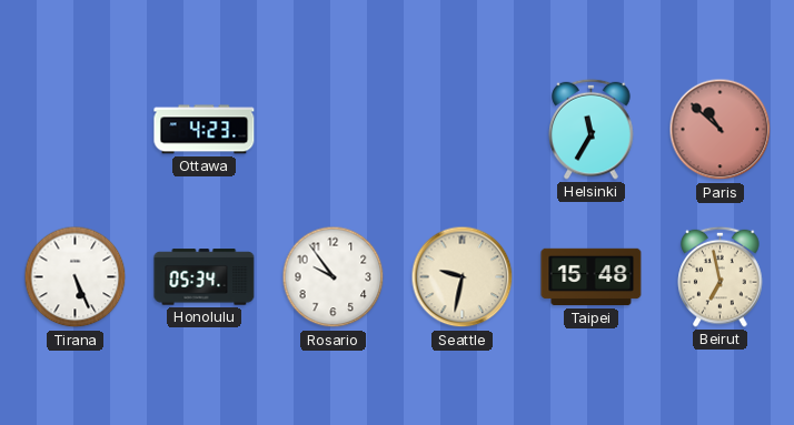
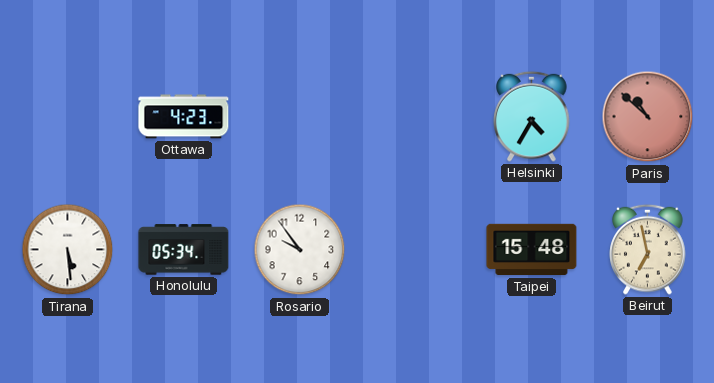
Helsinki: 11:35 -> 4:35 (532, 116)
Tirana: 5:26 -> 5:29 (68, 250)
Seattle: 9:32 -> none (463, 277)
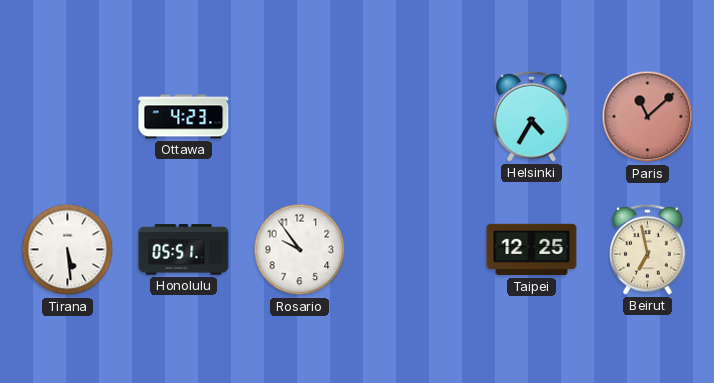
Paris: 10:52 -> 11:08 (648, 117)
Honolulu: 05:34 -> 05:51 (184, 250)
Taipei: 15:48 -> 12:25 (532, 250)
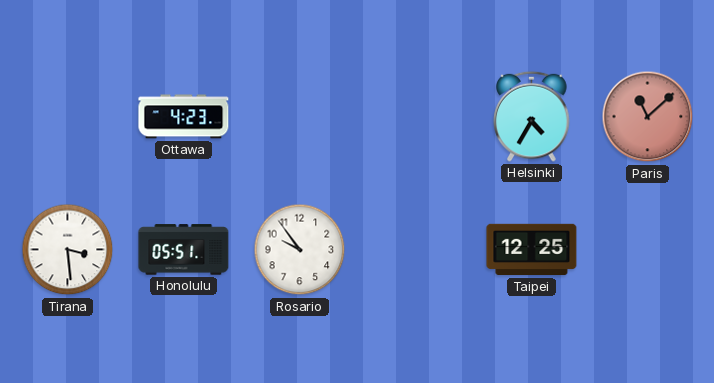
Tirana: 5:29 -> 3:29 (68, 250)
Beirut: 6:58 -> none (648, 249)
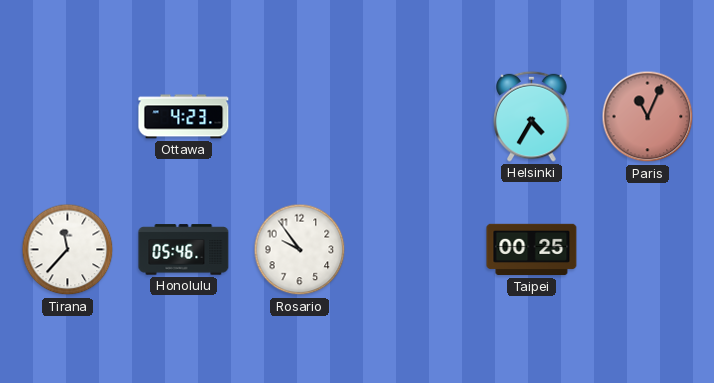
Paris: 11:08 -> 11:04 (648, 117)
Tirana: 3:29 -> 11:37 (68, 250)
Honolulu: 05:51 -> 05:46 (184, 250)
Taipei: 12:25 -> 00:25 (532, 250)
